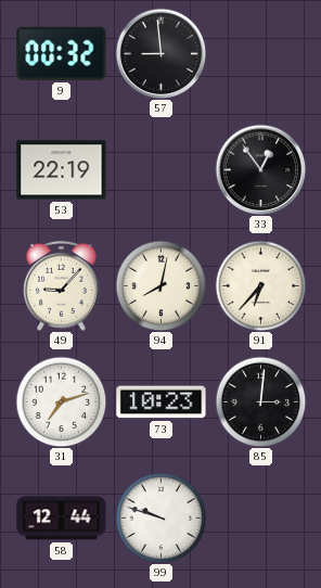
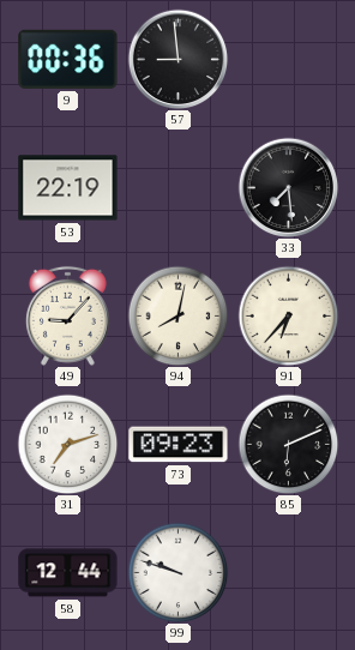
9: 00:32 -> 00:36 (68, 59)
33: 12:54 -> 7:29 (288, 187)
73: 10:23 -> 09:23 (179, 445)
85: 3:01 -> 6:11 (288, 444)
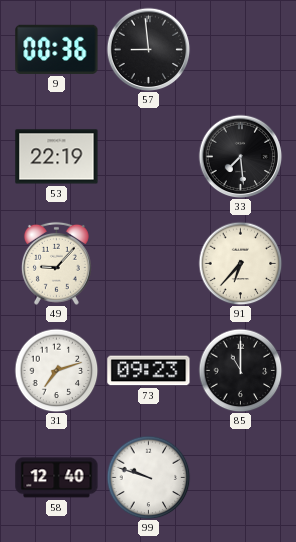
94: 8:02 -> none (177, 315)
85: 6:11 -> 11:00 (240, 370)
58: 12:44 -> 12:40 (57, 478)
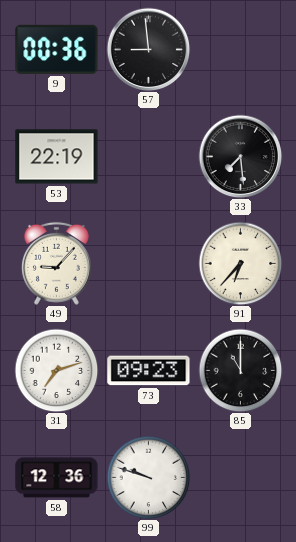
58: 12:40 -> 12:36 (57, 478)
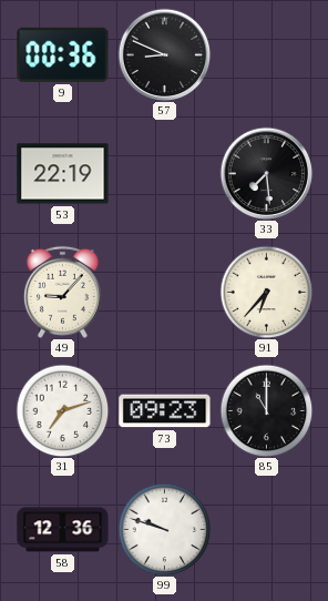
57: 8:59 -> 8:49 (164, 54)
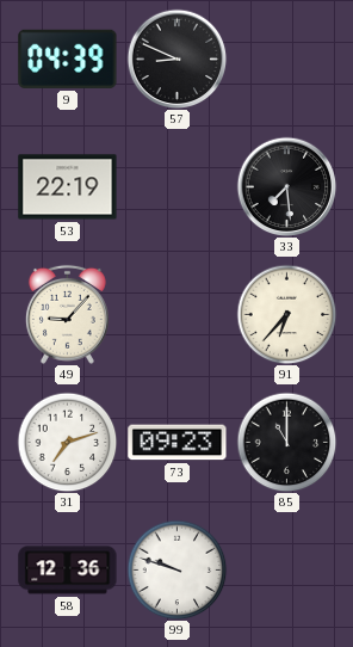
9: 00:36 -> 04:39 (68, 58)
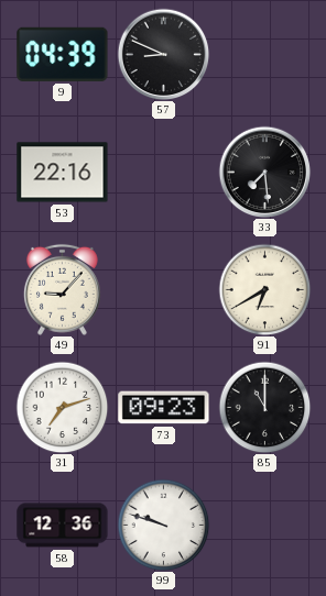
53: 22:19 -> 22:16 (63, 173)
91: 6:37 -> 6:40 (264, 289)
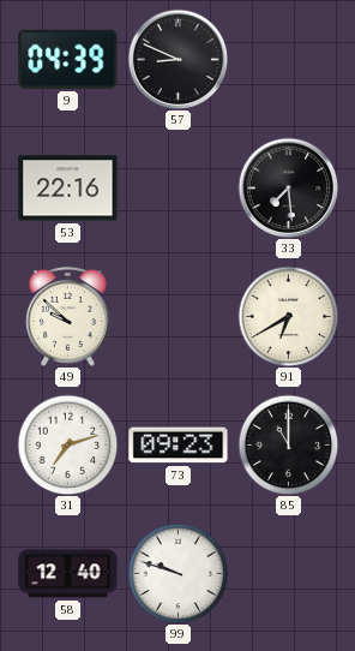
49: 9:07 -> 9:52 (67, 316)
58: 12:36 -> 12:40 (68, 574)
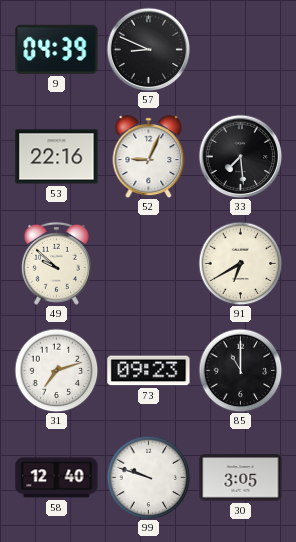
52: none -> 9:04 (149, 157)
30: none -> 3:05 (241, 478)
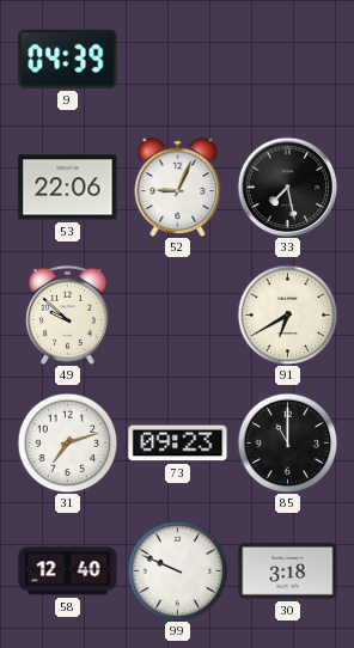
57: 8:49 -> none (148, 49)
53: 22:16 -> 22:06 (68, 188)
33: 7:29 -> 7:28 (287, 187)
99: 9:48 -> 9:49 (177, 570)
30: 3:05 -> 3:18 (288, 571)
